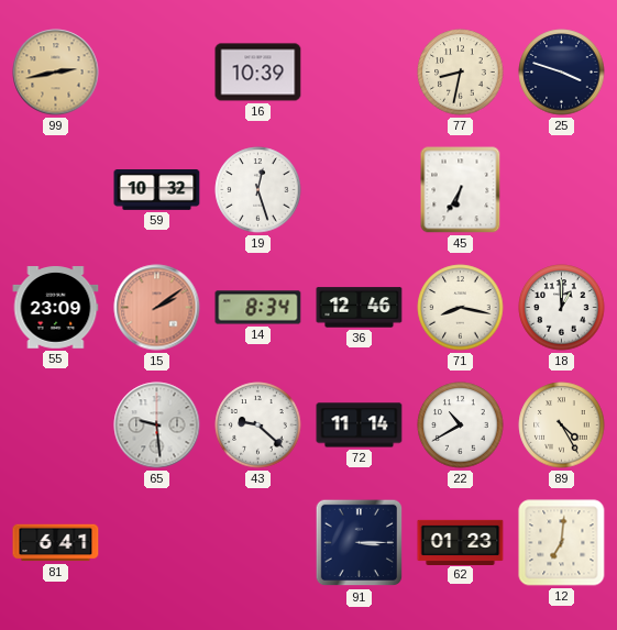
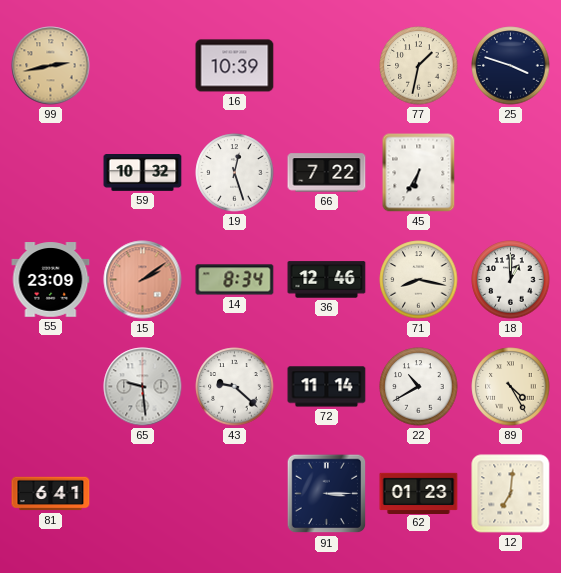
77: 8:32 -> 1:32 (419, 66)
66: none -> 7:22 (327, 173)
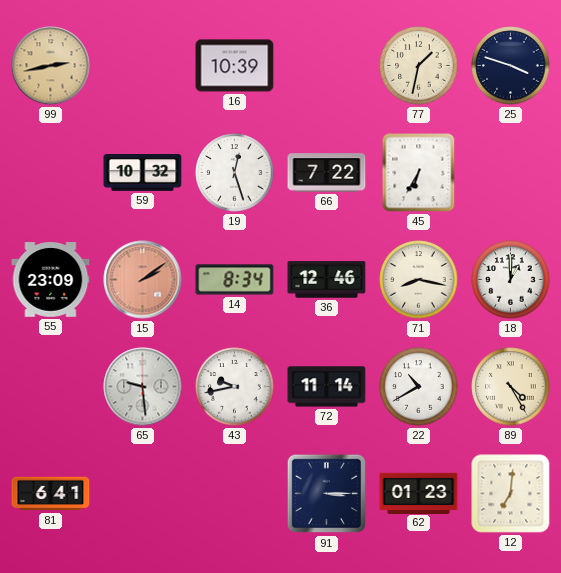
43: 9:22 -> 9:43 (235, 387)
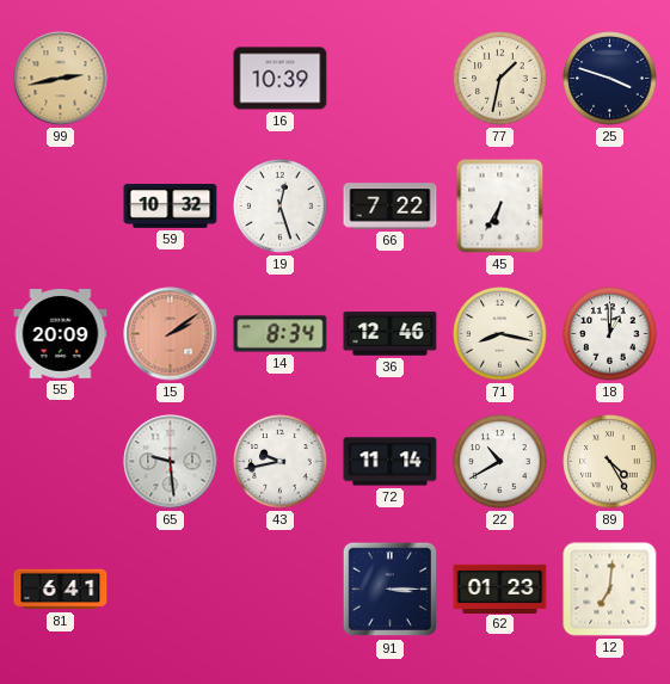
55: 23:09 -> 20:09 (61, 334)
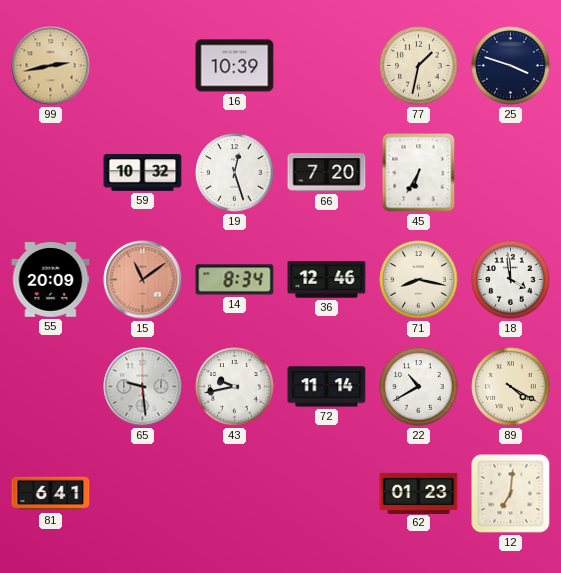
66: 7:22 -> 7:20 (327, 173)
15: 2:09 -> 11:09 (143, 280)
18: 1:00 -> 3:59 (511, 280)
89: 4:25 -> 4:20 (511, 387)
91: 3:15 -> none (391, 590)
